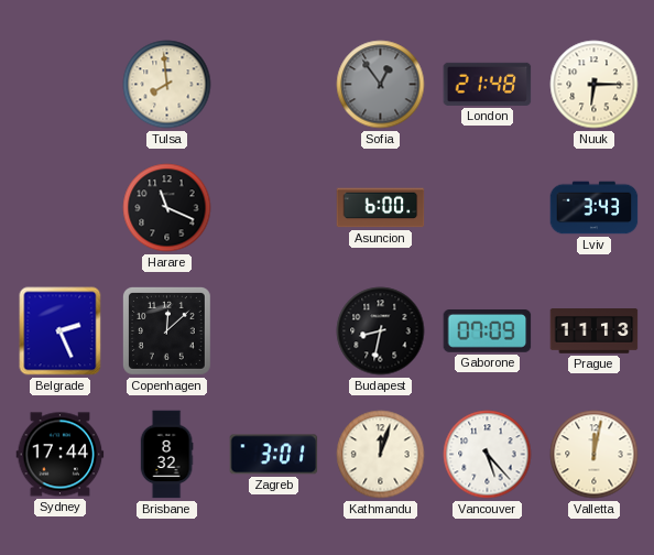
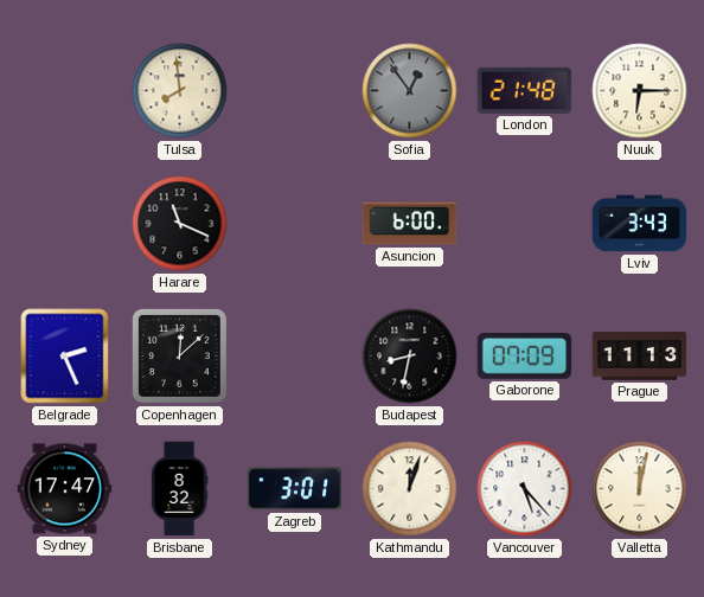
Sydney: 17:44 -> 17:47 (65, 489)
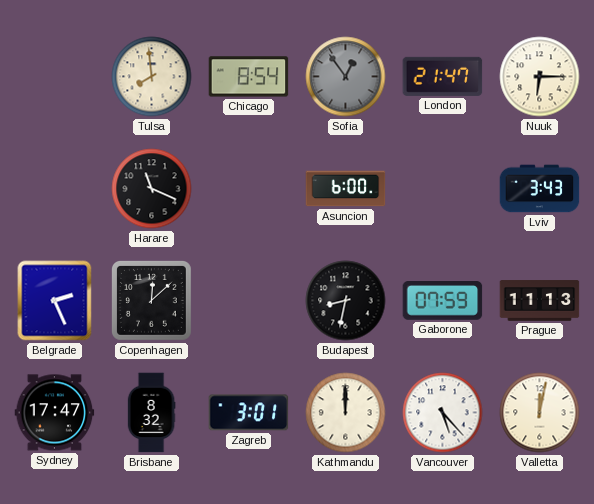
Chicago: none -> 8:54 (249, 77)
London: 21:48 -> 21:47 (443, 76)
Gaborone: 07:09 -> 07:59 (443, 301)
Kathmandu: 12:03 -> 12:00 (346, 413)
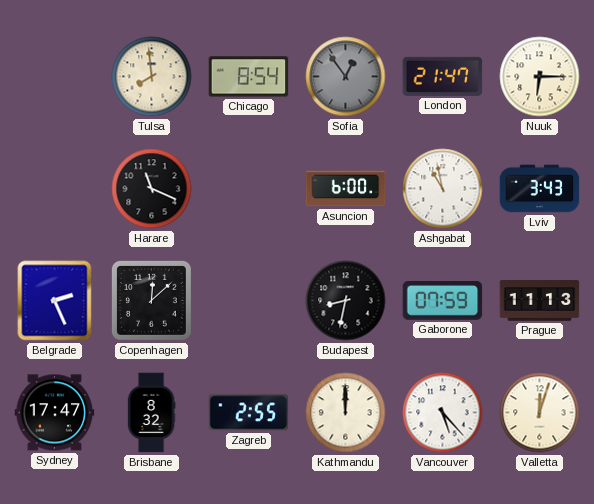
Ashgabat: none -> 10:58 (443, 189)
Zagreb: 3:01 -> 2:55 (249, 413)
Valletta: 12:02 -> 12:03 (540, 413)
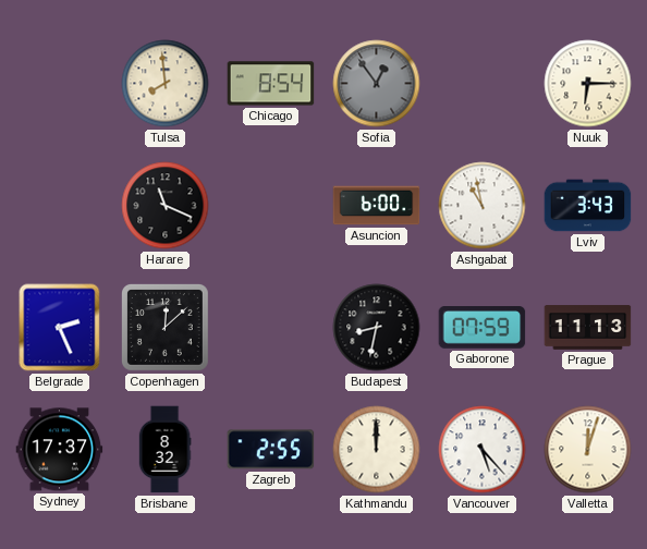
London: 21:47 -> none (443, 76)
Sydney: 17:47 -> 17:37 (60, 450)
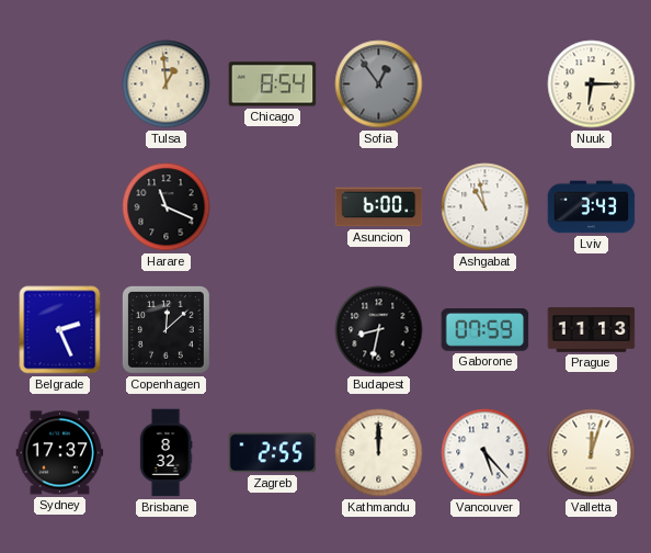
Tulsa: 7:59 -> 12:59 (167, 84)
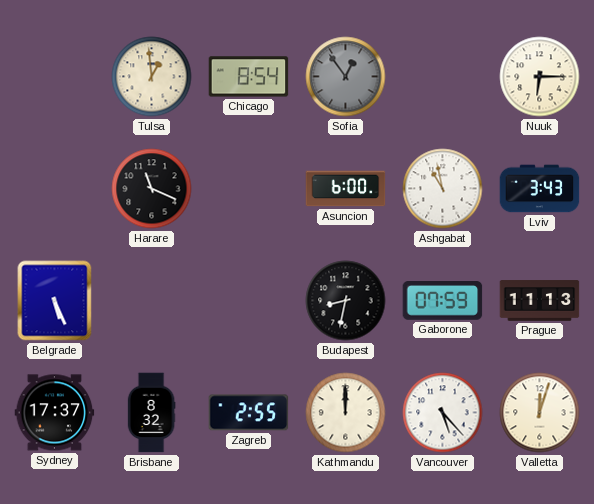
Belgrade: 2:26 -> 5:26 (55, 301)
Copenhagen: 12:08 -> none (165, 329)
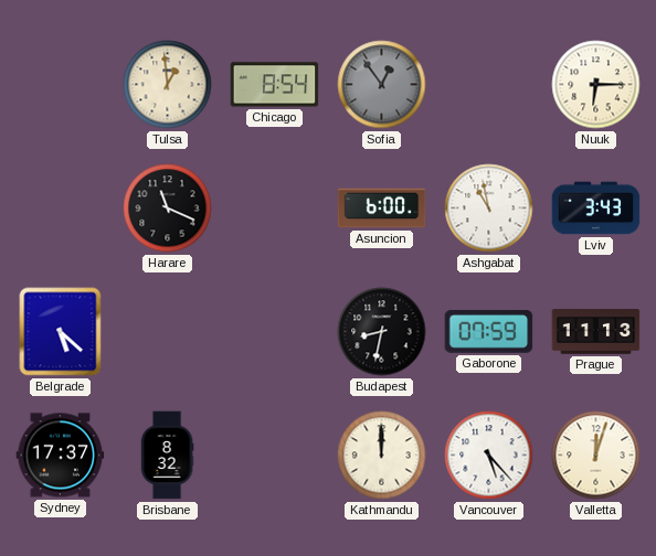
Belgrade: 5:26 -> 5:22 (61, 332)
Zagreb: 2:55 -> none (249, 413)
